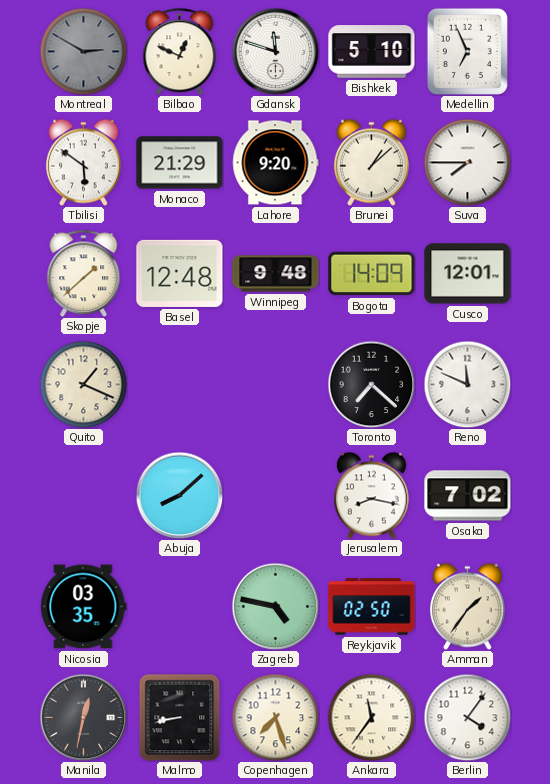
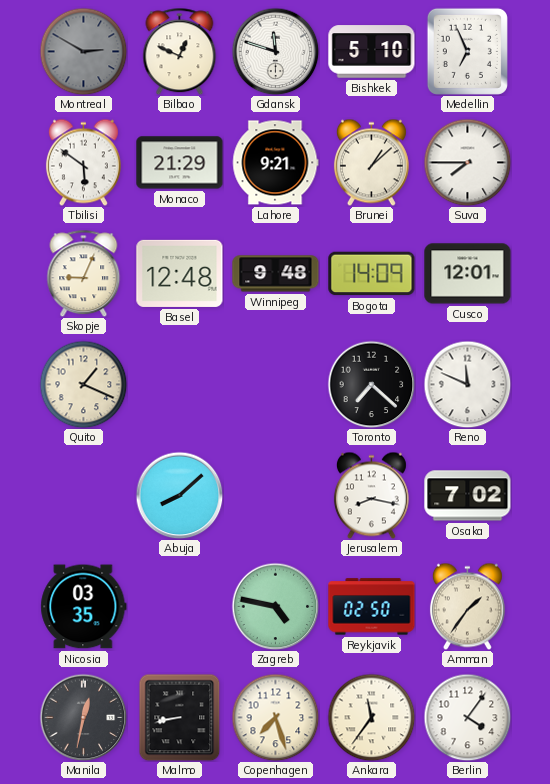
Lahore: 9:20 -> 9:21 (276, 163)
Skopje: 1:38 -> 9:04 (84, 273)
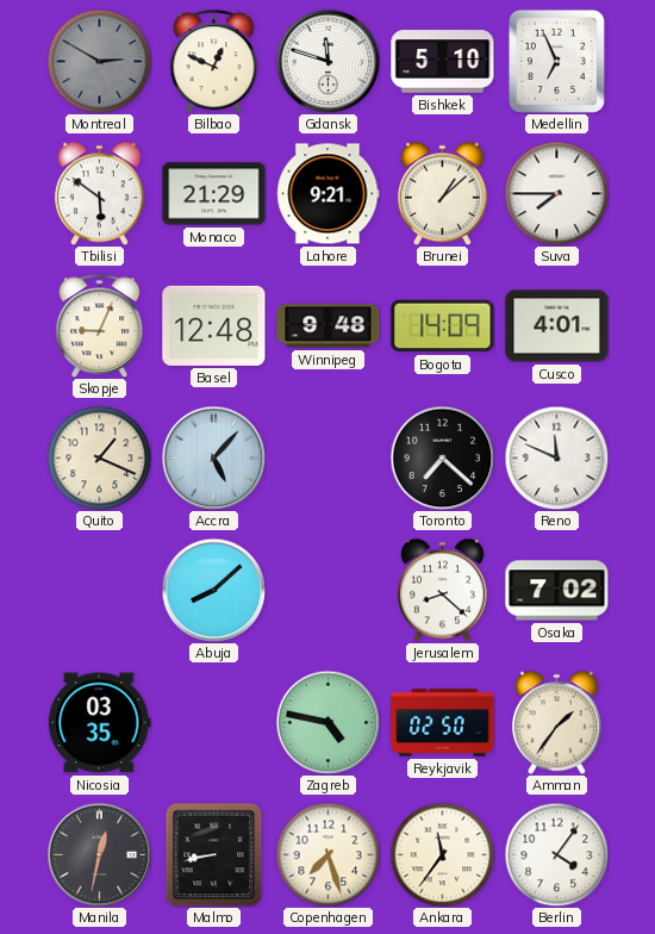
Cusco: 12:01 -> 4:01 (557, 326)
Accra: none -> 5:07 (213, 457)
Jerusalem: 8:17 -> 8:22 (442, 590)
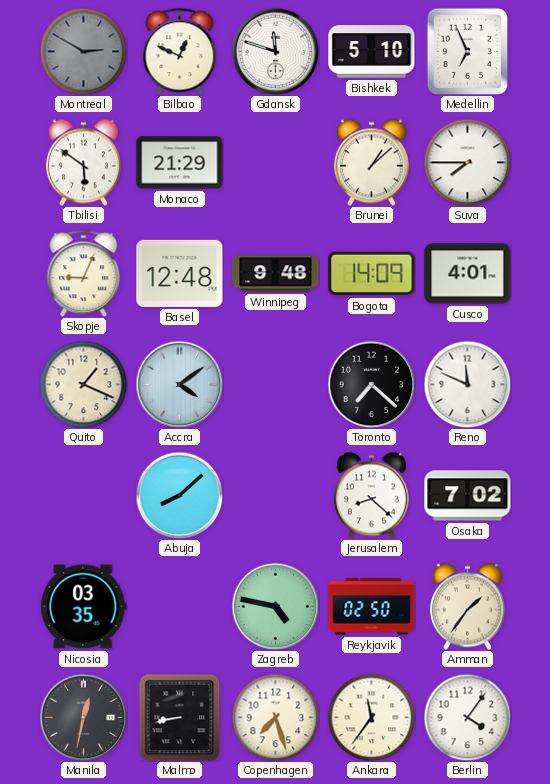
Lahore: 9:21 -> none (329, 194)
Accra: 5:07 -> 4:09 (179, 384)
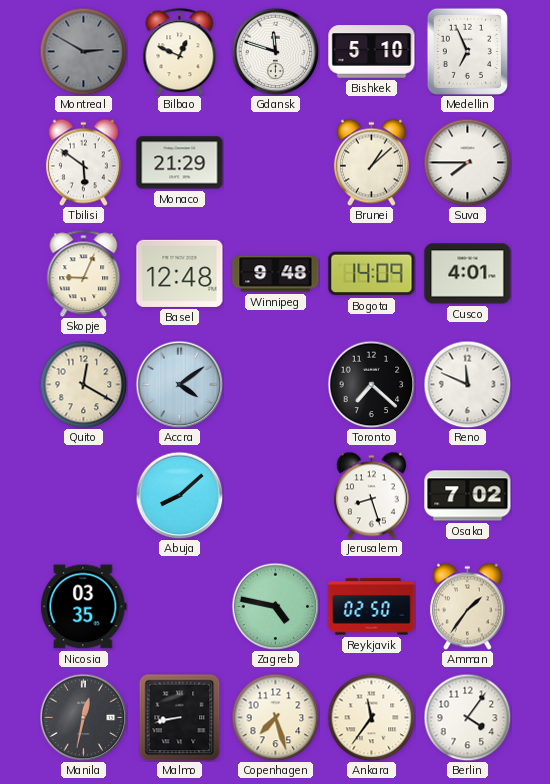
Quito: 1:19 -> 12:20 (83, 384)
Jerusalem: 8:22 -> 8:27 (371, 495)
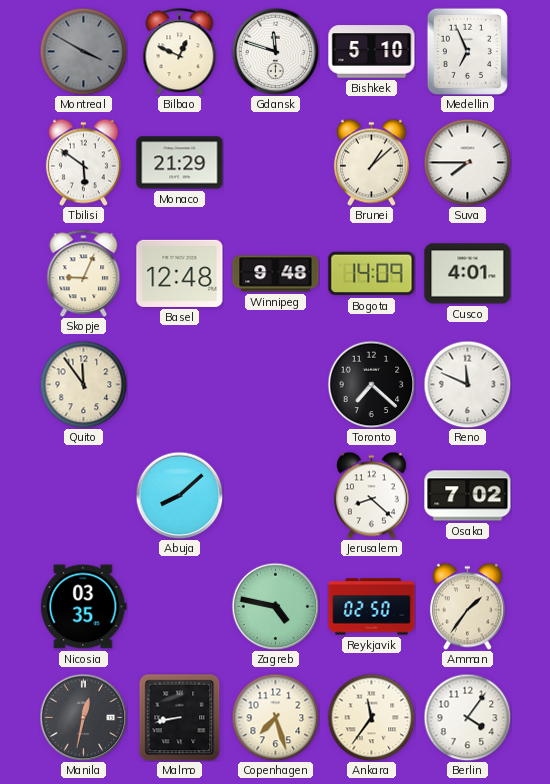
Montreal: 2:50 -> 3:50 (83, 51)
Quito: 12:20 -> 11:54 (83, 384)
Accra: 4:09 -> none (179, 384)
Jerusalem: 8:27 -> 8:22 (371, 495)
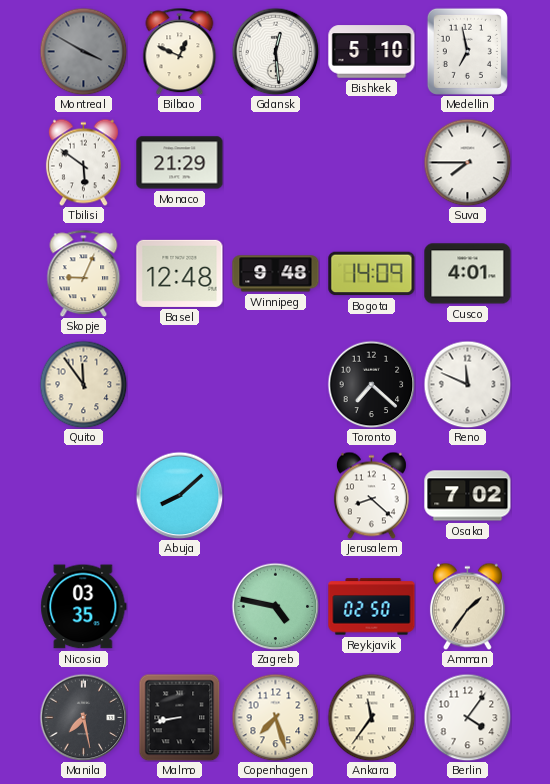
Gdansk: 11:48 -> 12:29 (275, 51)
Medellin: 6:56 -> 6:58 (467, 51)
Brunei: 1:08 -> none (371, 162)
Manila: 12:32 -> 7:28 (83, 717)
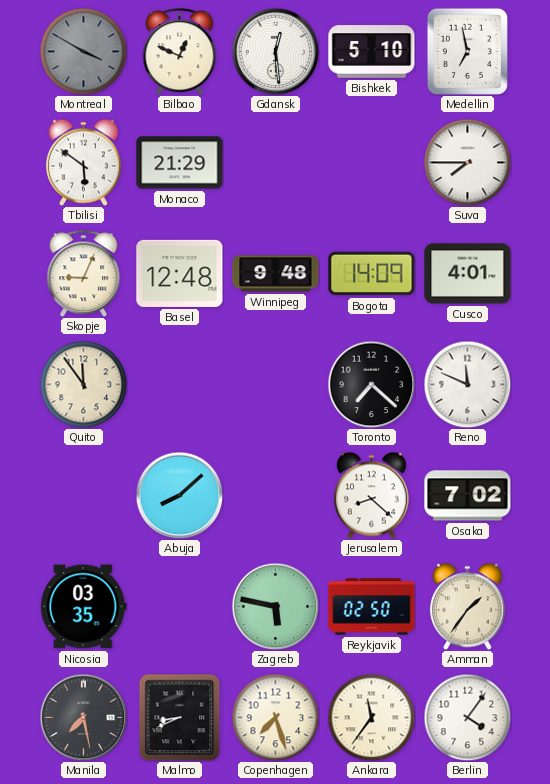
Zagreb: 4:47 -> 5:47 (275, 606)
Malmo: 8:43 -> 8:41 (180, 717)
